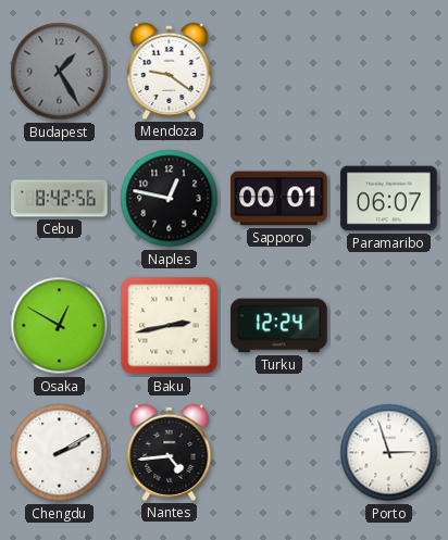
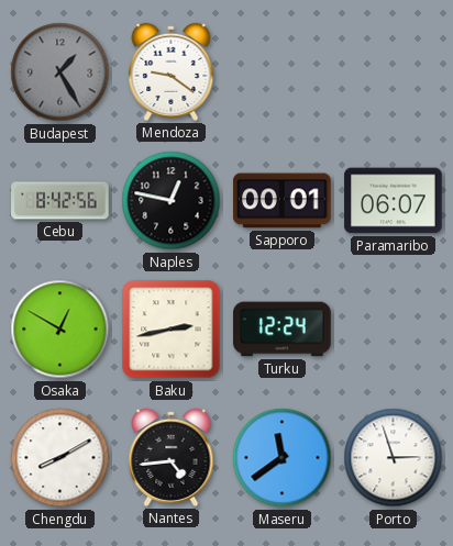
Chengdu: 2:10 -> 8:10 (60, 458)
Maseru: none -> 11:39 (283, 458)
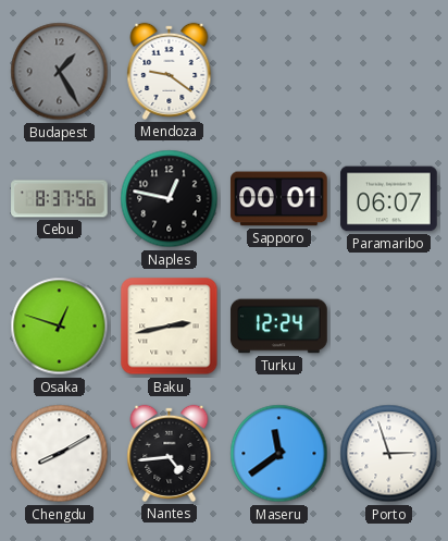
Cebu: 8:42 -> 8:37 (60, 199)
Osaka: 12:50 -> 12:48 (60, 327)
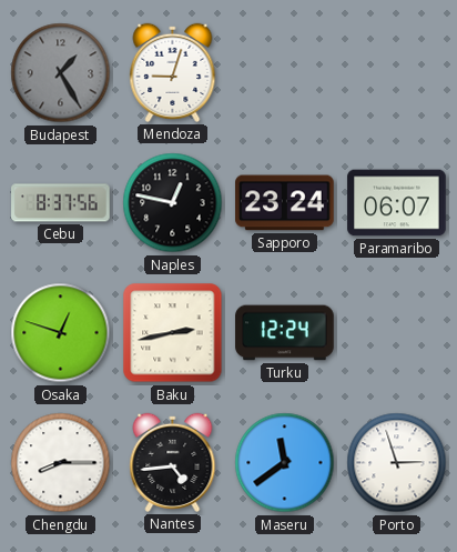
Mendoza: 9:21 -> 9:03 (173, 72)
Sapporo: 00:01 -> 23:24 (285, 203)
Chengdu: 8:10 -> 8:15 (61, 463)
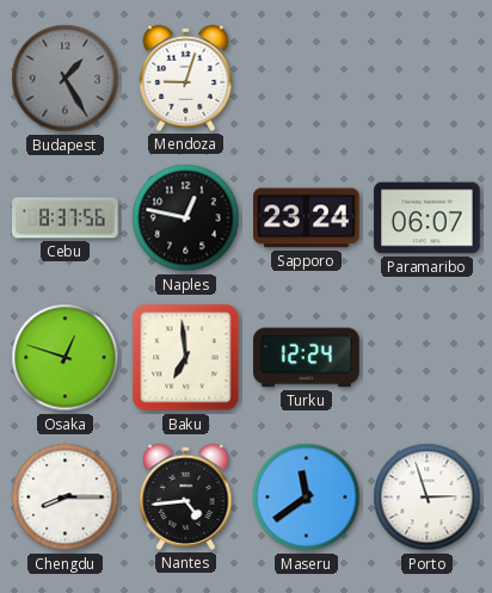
Baku: 2:43 -> 6:59 (186, 358)
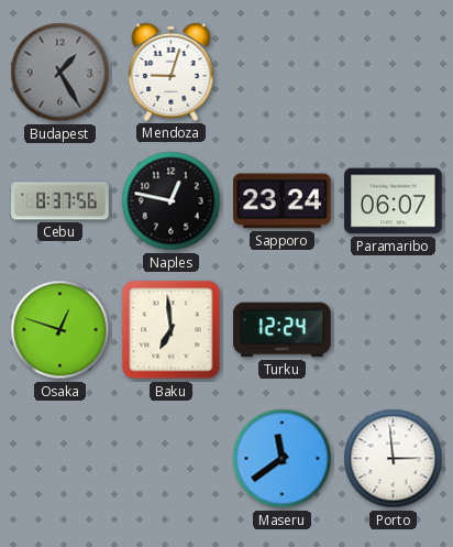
Chengdu: 8:15 -> none (66, 498)
Nantes: 4:44 -> none (186, 496)
Porto: 2:57 -> 2:59 (394, 459)
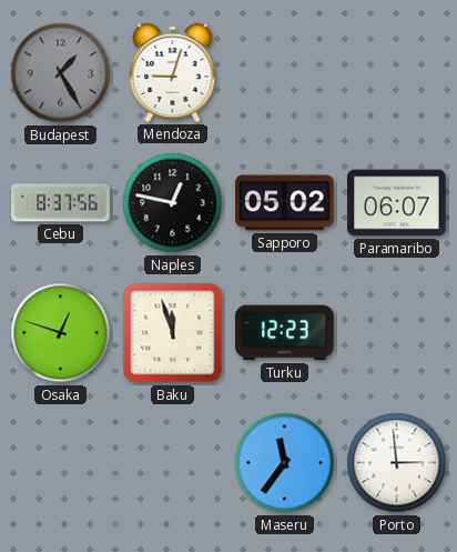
Sapporo: 23:24 -> 05:02 (285, 203)
Baku: 6:59 -> 11:57 (173, 333)
Turku: 12:24 -> 12:23 (285, 333)
Maseru: 11:39 -> 11:36 (285, 463)
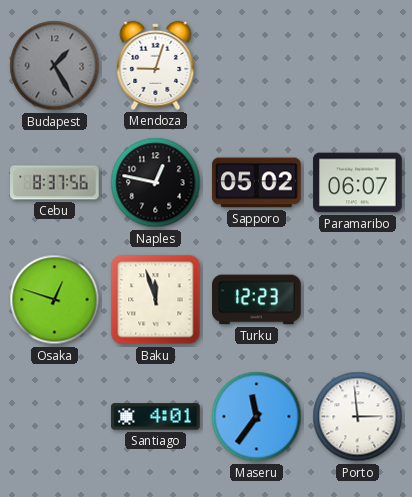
Santiago: none -> 4:01 (156, 417)
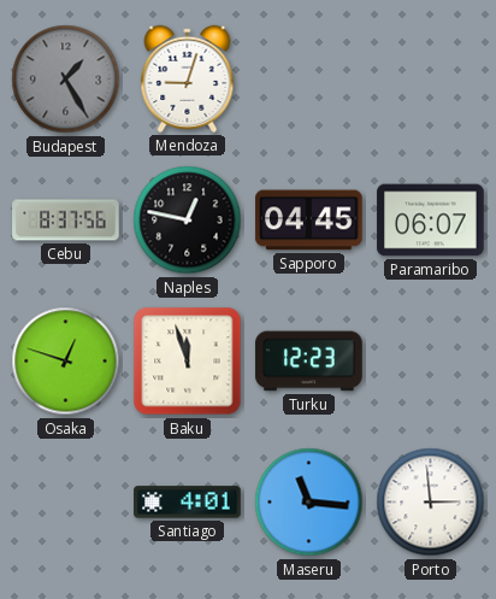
Sapporo: 05:02 -> 04:45 (309, 221)
Maseru: 11:36 -> 11:16 (309, 503)
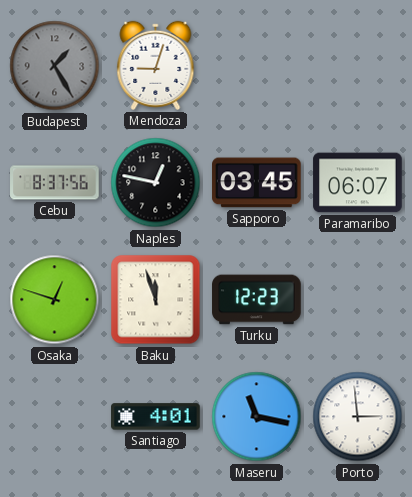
Sapporo: 04:45 -> 03:45 (257, 183)
Maseru: 11:16 -> 11:17 (257, 417)
